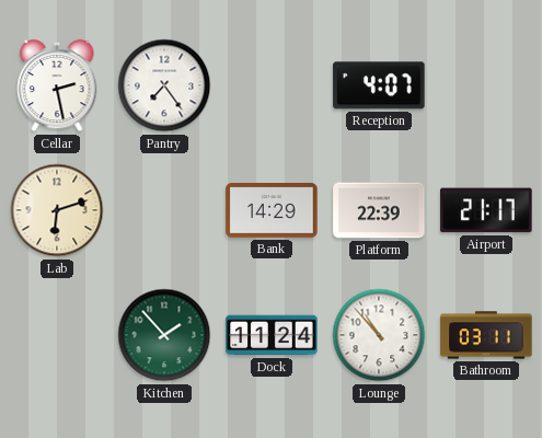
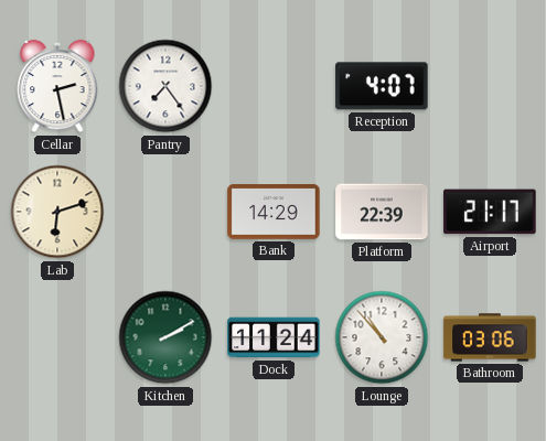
Kitchen: 1:53 -> 2:10 (165, 337)
Bathroom: 03:11 -> 03:06 (490, 337)
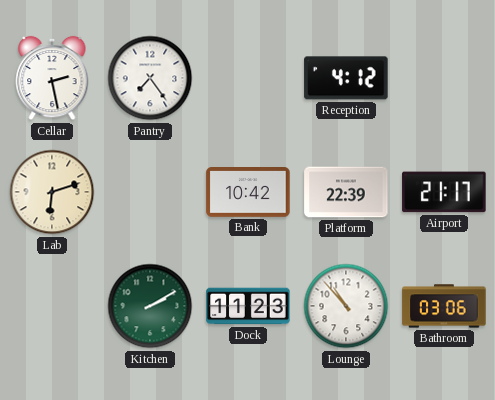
Reception: 4:07 -> 4:12 (346, 78)
Bank: 14:29 -> 10:42 (248, 192)
Dock: 11:24 -> 11:23 (248, 306)
